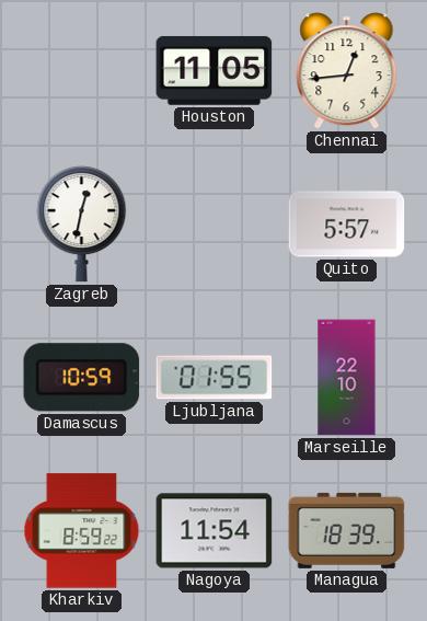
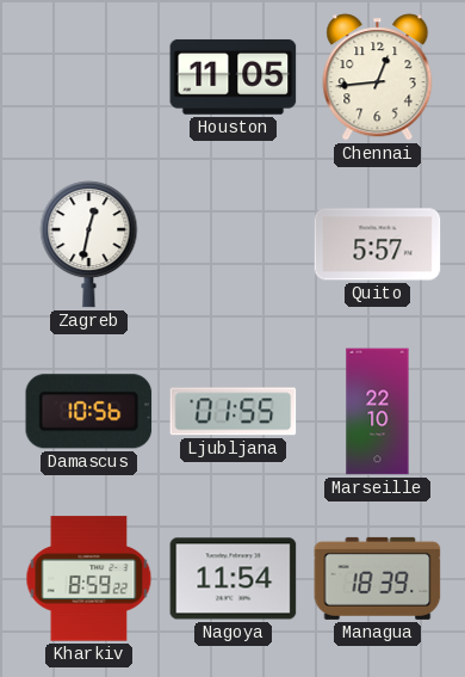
Damascus: 10:59 -> 10:56 (89, 412)
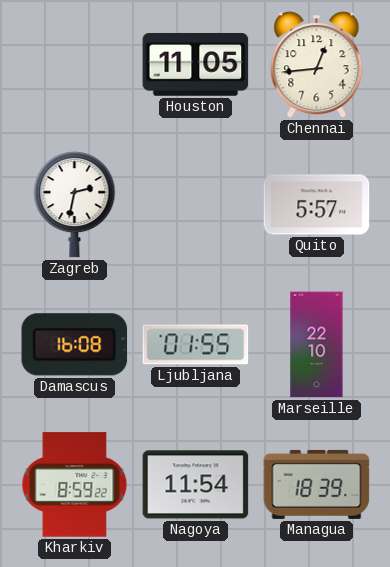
Zagreb: 12:32 -> 2:32 (75, 205)
Damascus: 10:56 -> 16:08 (75, 345)
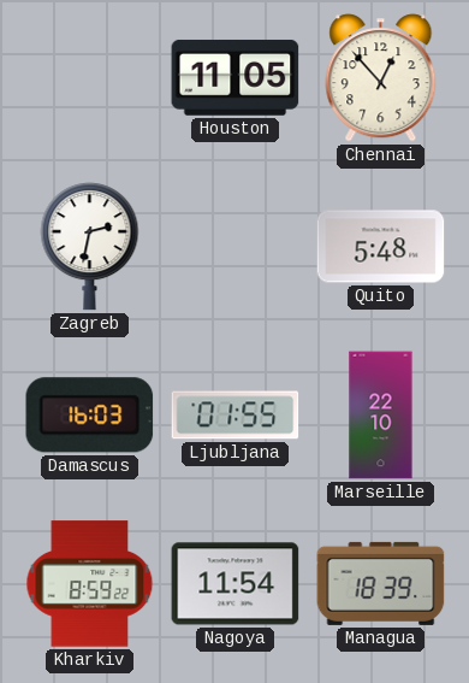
Chennai: 12:44 -> 12:53 (381, 78)
Quito: 5:57 -> 5:48 (381, 247)
Damascus: 16:08 -> 16:03 (90, 416)
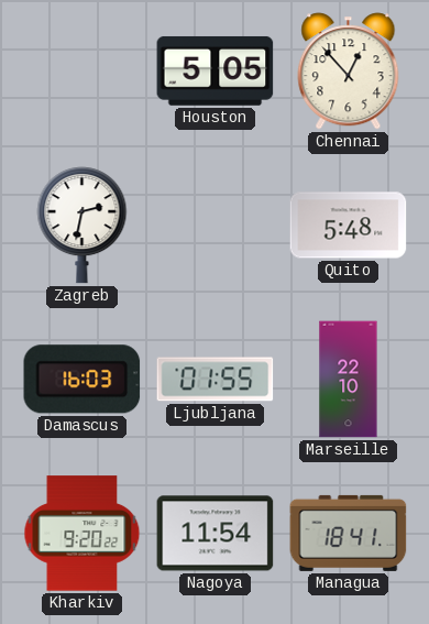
Houston: 11:05 -> 5:05 (216, 70)
Kharkiv: 8:59 -> 9:20 (82, 534)
Managua: 18:39 -> 18:41 (349, 533)
